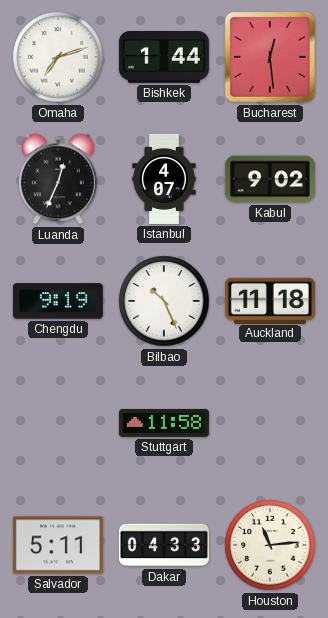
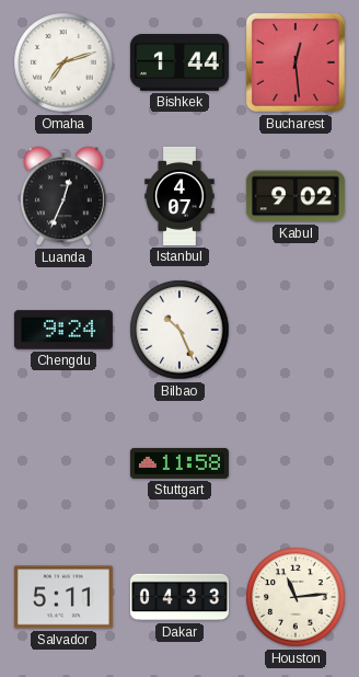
Chengdu: 9:19 -> 9:24 (63, 330)
Auckland: 11:18 -> none (270, 300)
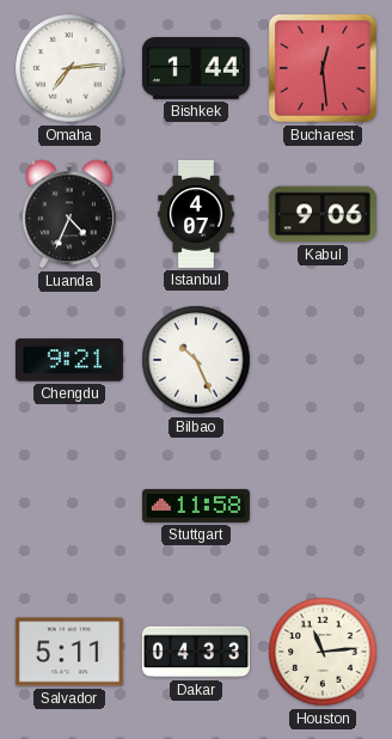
Omaha: 7:12 -> 7:14 (69, 68)
Luanda: 12:34 -> 4:34 (69, 214)
Kabul: 9:02 -> 9:06 (323, 214)
Chengdu: 9:24 -> 9:21 (69, 360)
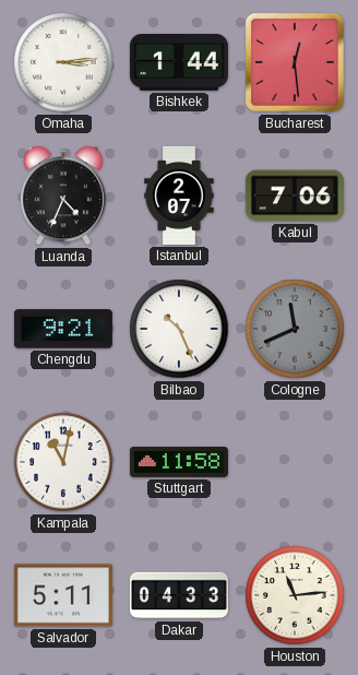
Omaha: 7:14 -> 3:14 (63, 62)
Istanbul: 4:07 -> 2:07 (179, 196)
Kabul: 9:06 -> 7:06 (295, 196)
Cologne: none -> 11:41 (295, 329)
Kampala: none -> 11:02 (63, 462)
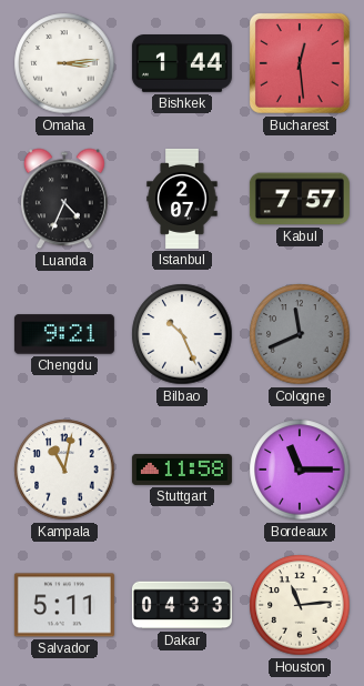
Kabul: 7:06 -> 7:57 (300, 199)
Bordeaux: none -> 11:15 (300, 470)
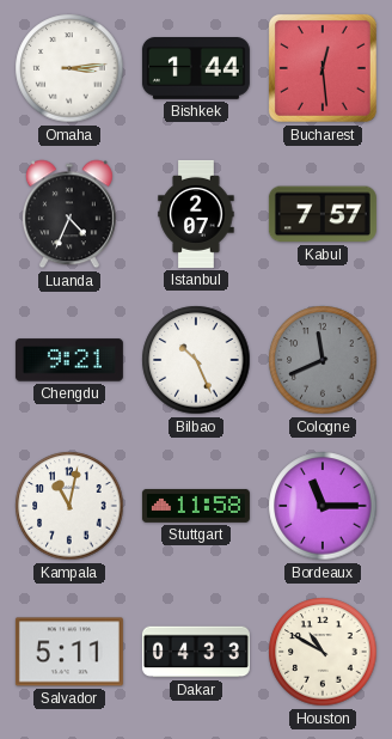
Houston: 11:14 -> 10:50 (323, 652)
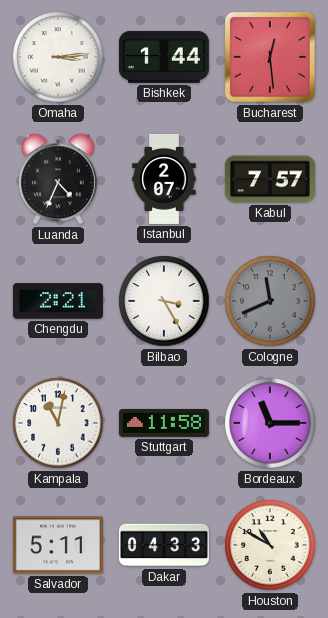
Chengdu: 9:21 -> 2:21 (58, 301)
Bilbao: 10:26 -> 3:25 (164, 301)
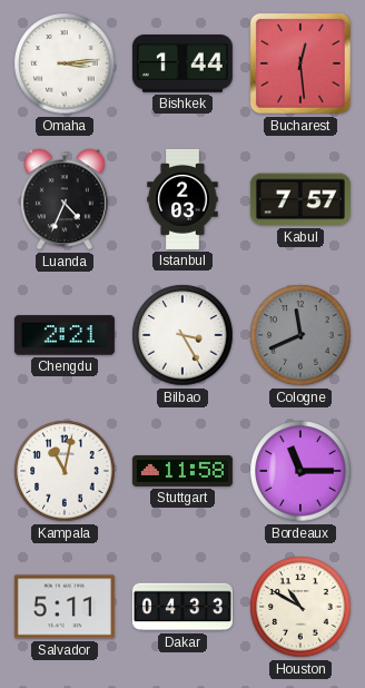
Istanbul: 2:07 -> 2:03 (182, 199)
